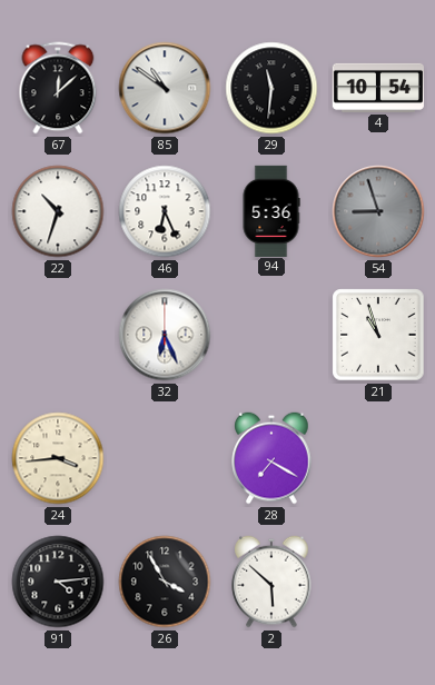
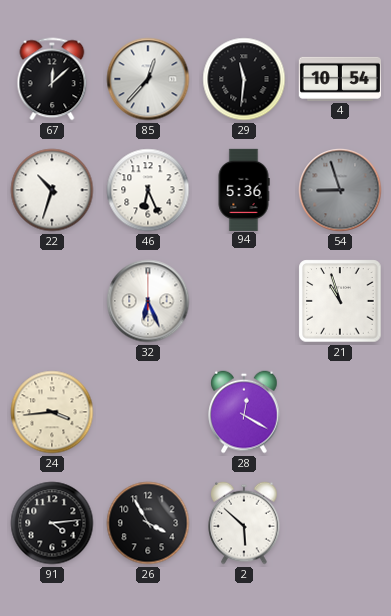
85: 10:51 -> 12:37 (148, 79)
28: 7:20 -> 12:20 (244, 412)
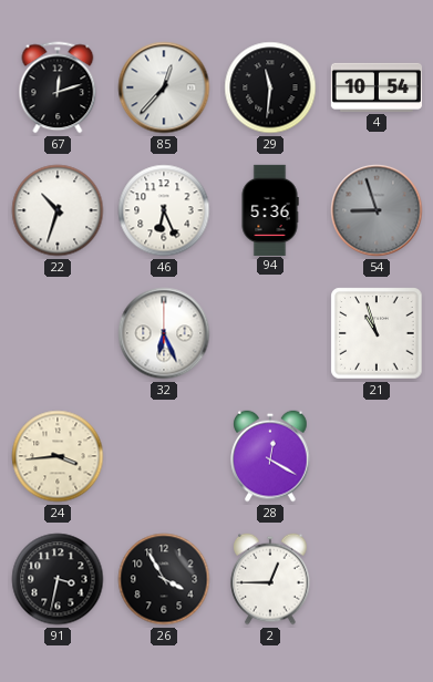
67: 12:08 -> 12:12 (58, 87)
91: 4:14 -> 3:32 (58, 579)
2: 5:52 -> 12:45 (270, 579)
